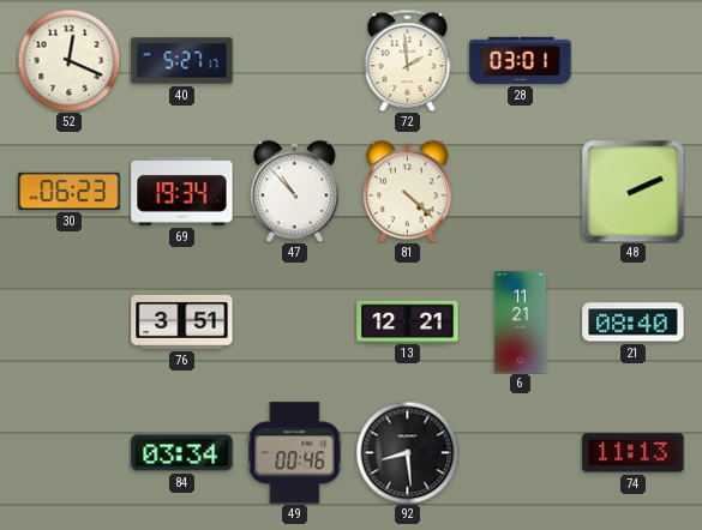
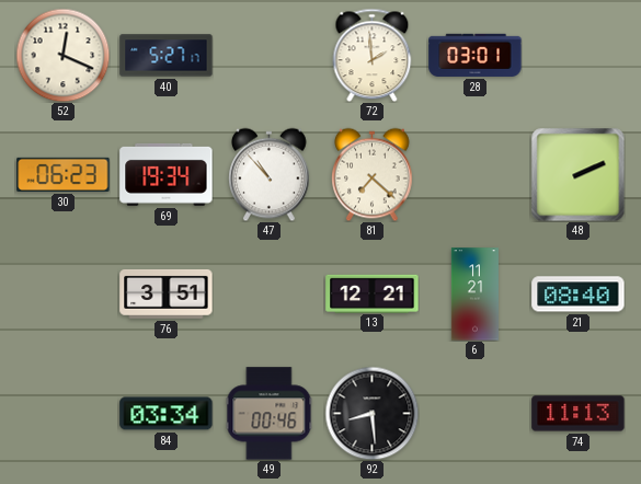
81: 4:22 -> 7:22 (373, 174)
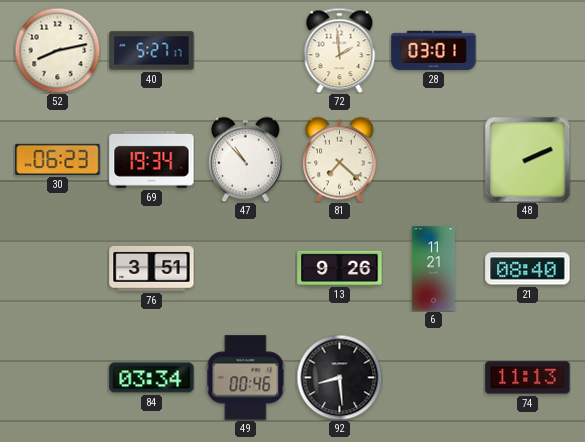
52: 12:19 -> 8:13 (57, 50)
13: 12:21 -> 9:26 (340, 268)
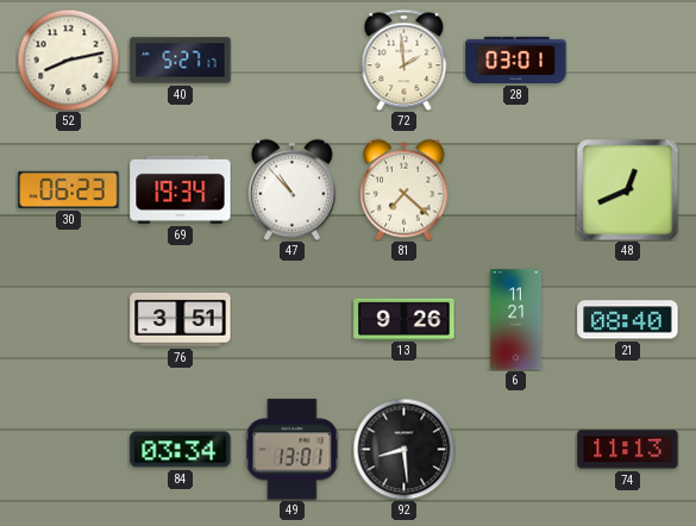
48: 2:11 -> 12:41 (627, 189)
49: 00:46 -> 13:01 (293, 450)
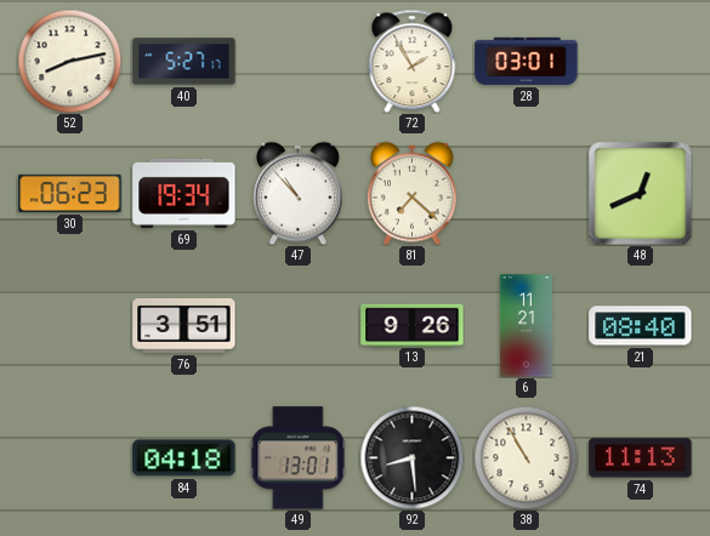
72: 1:59 -> 1:55 (413, 61)
84: 03:34 -> 04:18 (184, 458)
38: none -> 10:55 (526, 457)
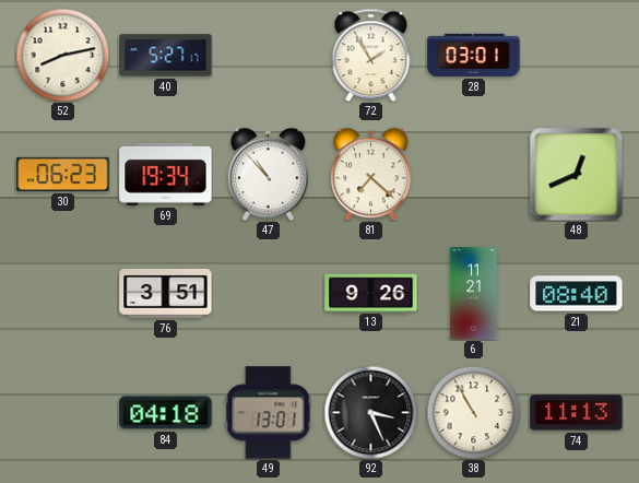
92: 8:29 -> 3:26 (370, 412)
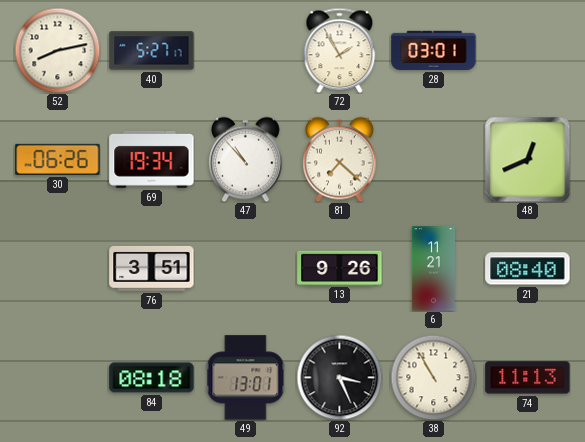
30: 06:23 -> 06:26 (58, 159)
84: 04:18 -> 08:18 (152, 378)
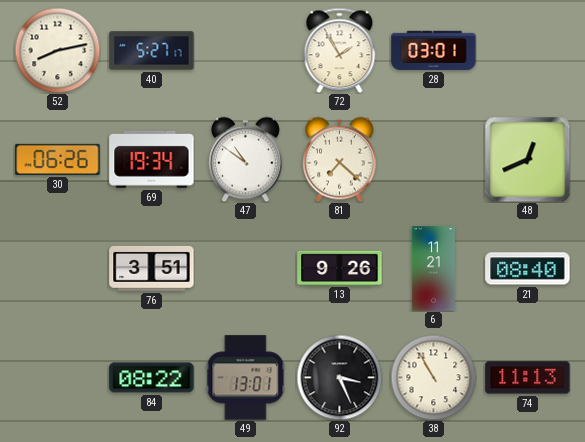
47: 10:53 -> 10:51 (246, 159)
84: 08:18 -> 08:22 (152, 378)
